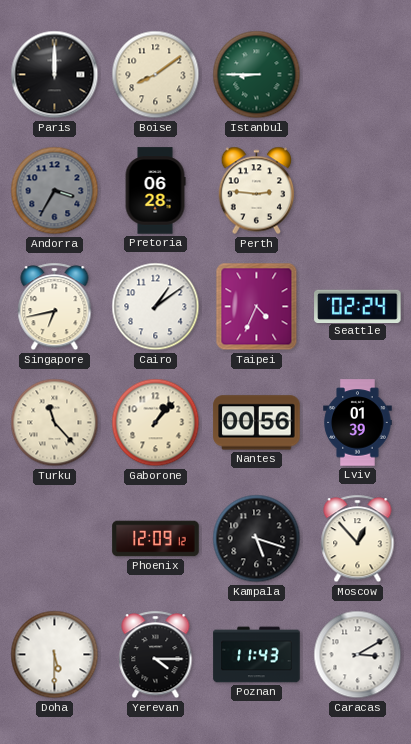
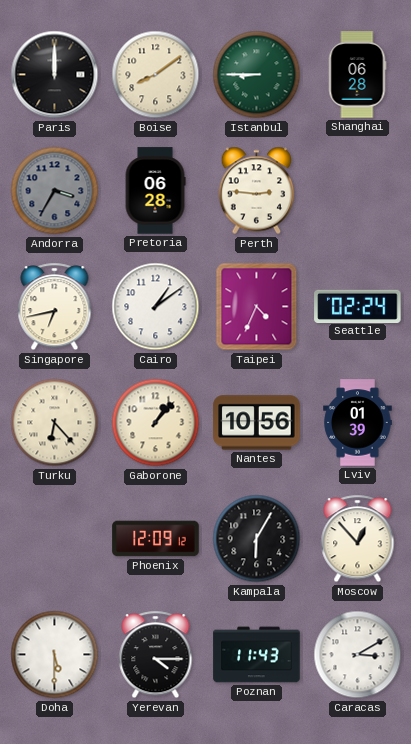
Shanghai: none -> 06:28 (357, 75)
Turku: 11:23 -> 6:23 (55, 423)
Nantes: 00:56 -> 10:56 (257, 423)
Kampala: 5:18 -> 6:05 (257, 539)
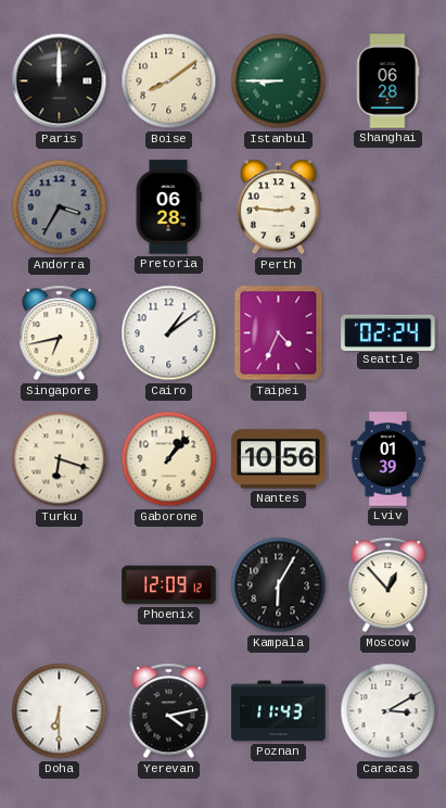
Turku: 6:23 -> 6:18 (60, 459)
Doha: 5:30 -> 6:30 (60, 711)
Yerevan: 4:15 -> 4:13 (169, 711)
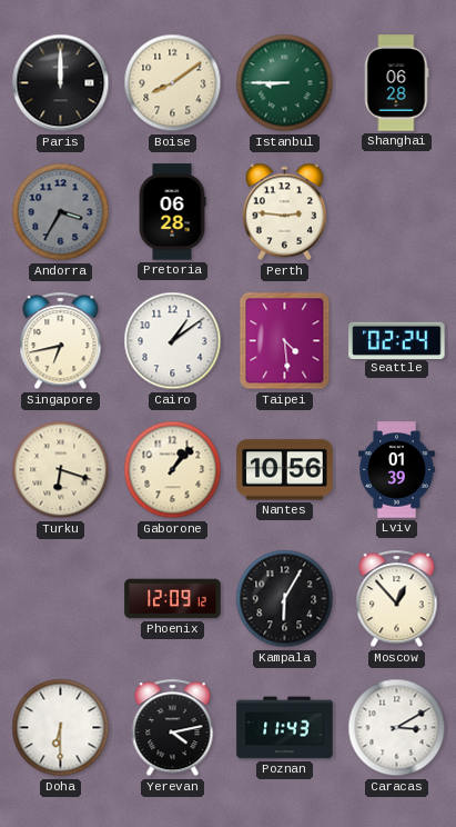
Taipei: 4:34 -> 4:29 (285, 341)
